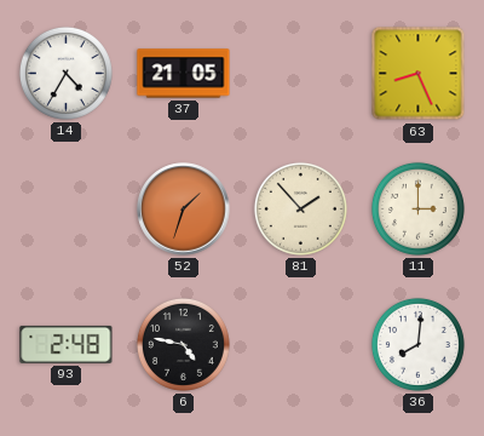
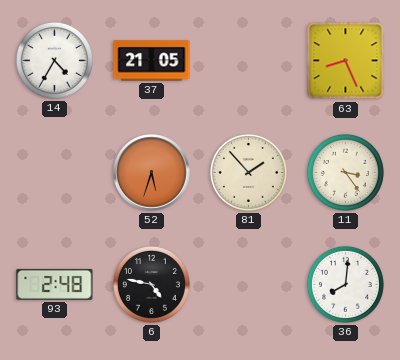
52: 1:33 -> 5:33 (152, 173)
11: 3:00 -> 3:24 (345, 172)
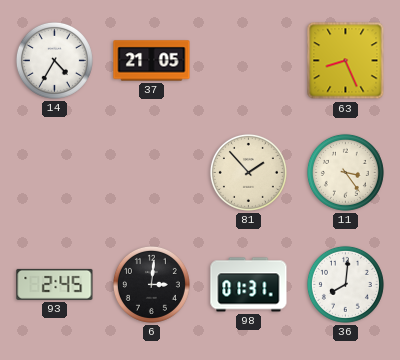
52: 5:33 -> none (152, 173)
93: 2:48 -> 2:45 (55, 284)
6: 4:47 -> 3:01 (151, 284)
98: none -> 01:31 (249, 285)
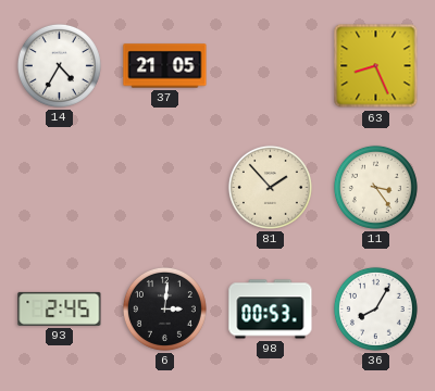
98: 01:31 -> 00:53 (271, 310)
36: 8:01 -> 8:05 (375, 308)
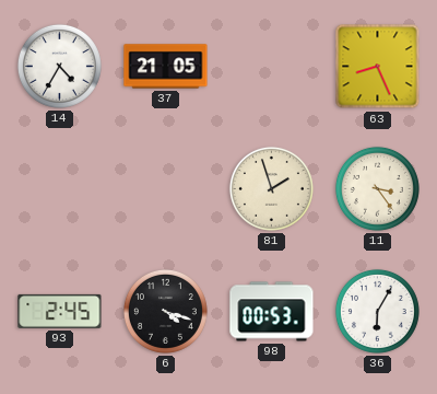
81: 1:53 -> 1:57 (271, 188)
6: 3:01 -> 4:18 (165, 311)
36: 8:05 -> 6:05 (377, 311)
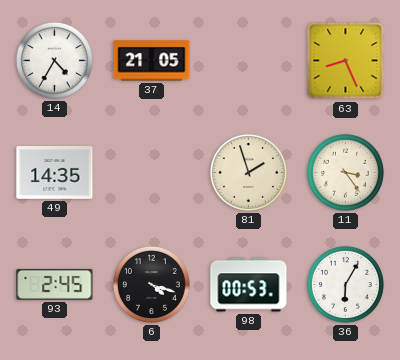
49: none -> 14:35 (55, 173)
